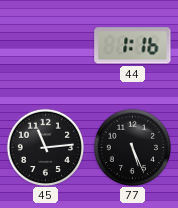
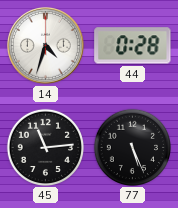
14: none -> 4:33 (45, 45)
44: 1:16 -> 0:28 (133, 46)
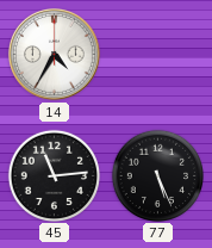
14: 4:33 -> 4:35 (54, 54)
44: 0:28 -> none (133, 46)
